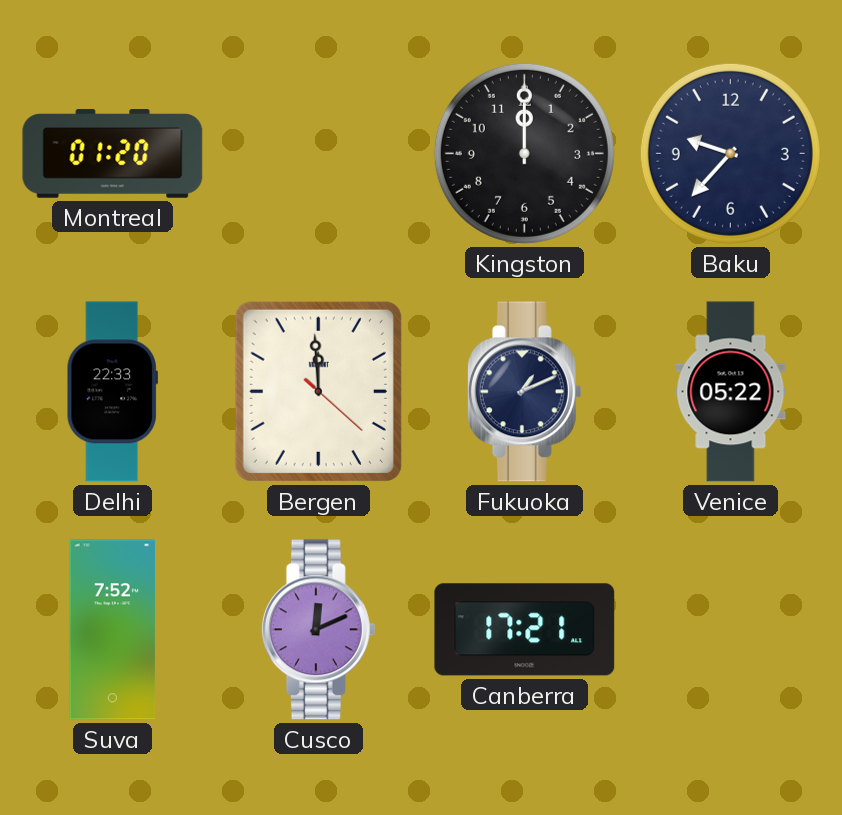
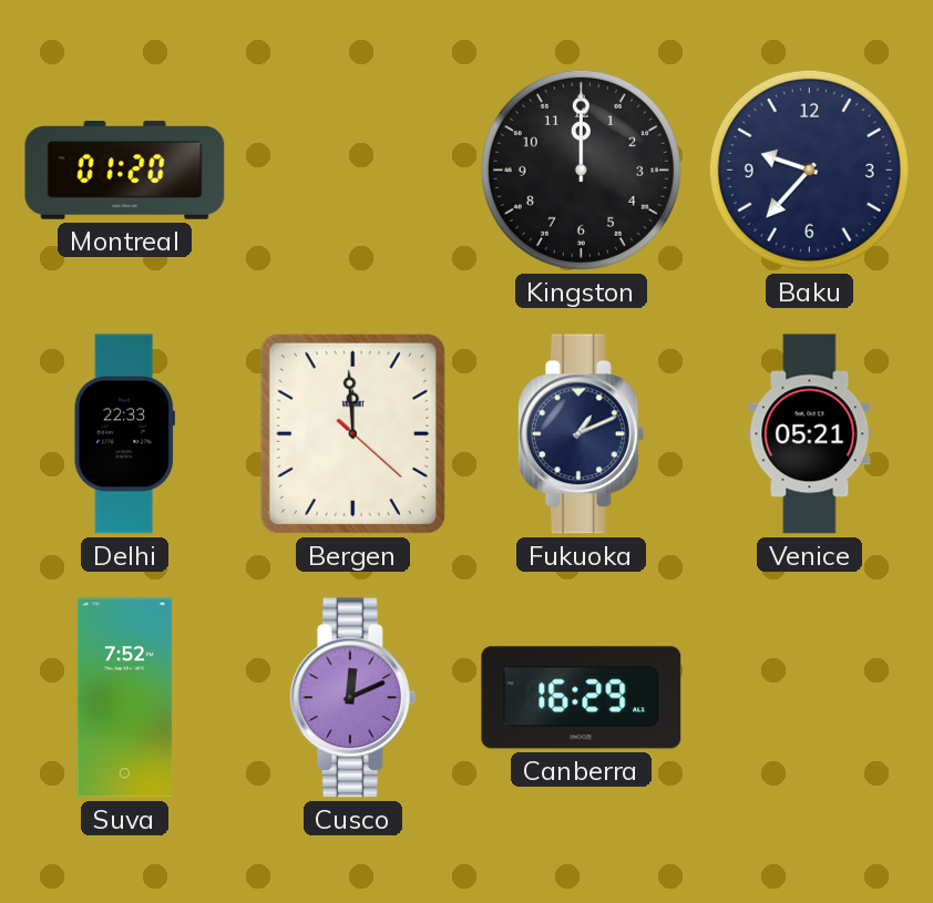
Venice: 05:22 -> 05:21 (810, 434)
Canberra: 17:21 -> 16:29 (582, 698)
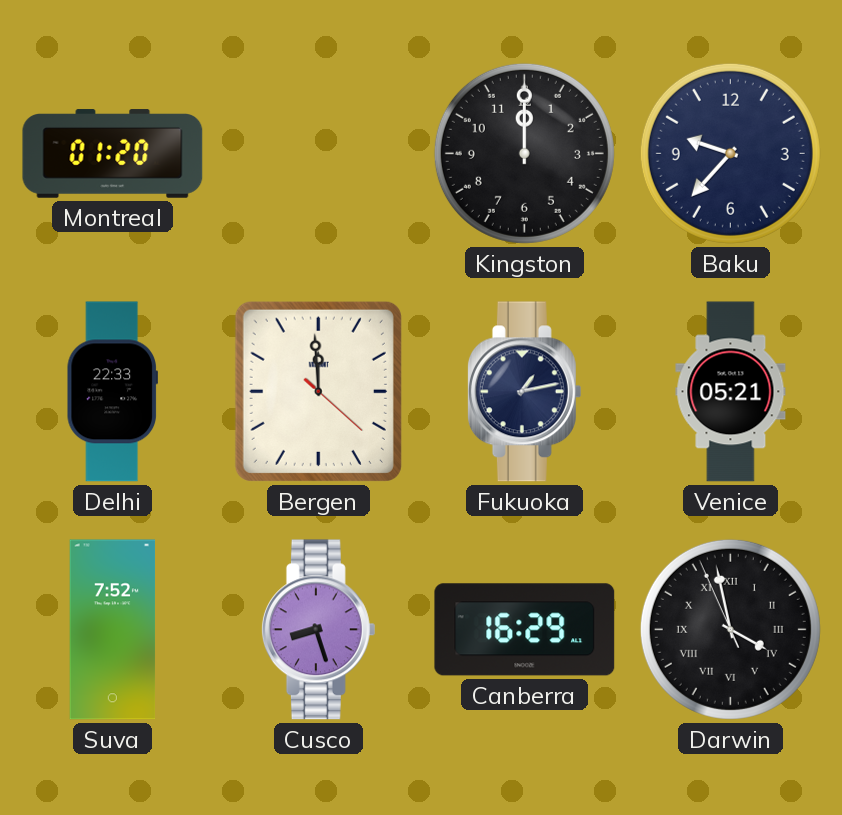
Fukuoka: 1:11 -> 1:13 (524, 392)
Cusco: 12:11 -> 8:27 (318, 630)
Darwin: none -> 3:57 (730, 629)
